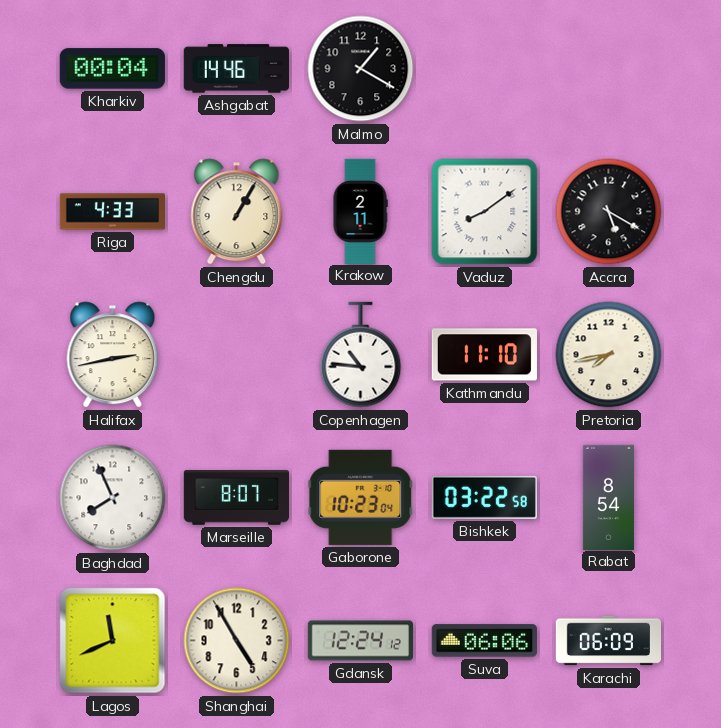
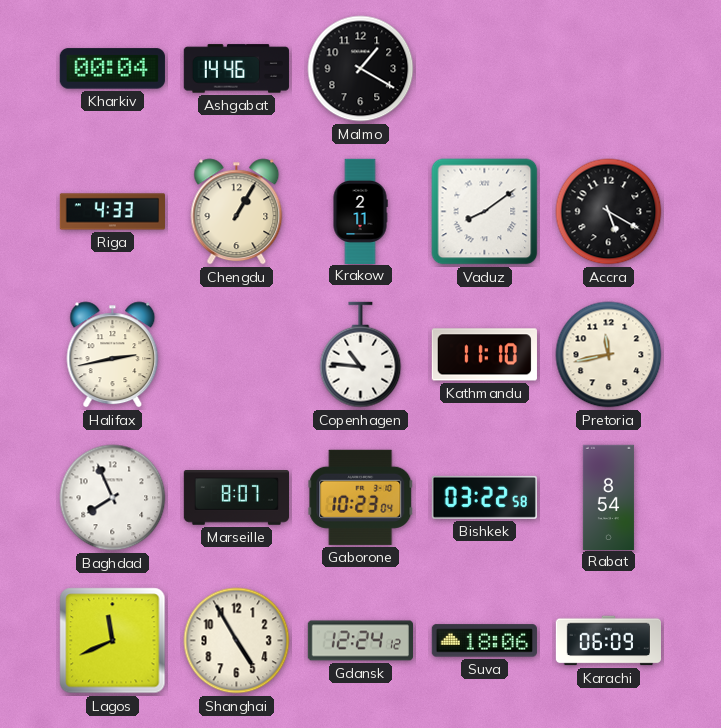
Pretoria: 7:43 -> 11:43 (609, 355)
Suva: 06:06 -> 18:06 (484, 641)
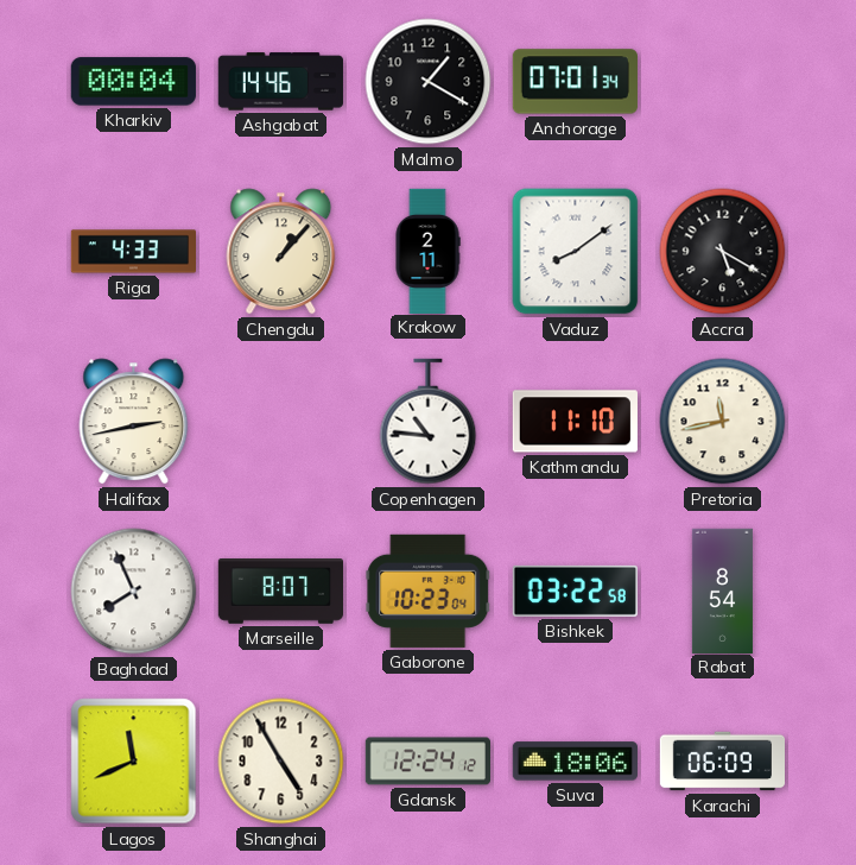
Anchorage: none -> 07:01 (575, 82)
Chengdu: 1:05 -> 1:07 (281, 252)
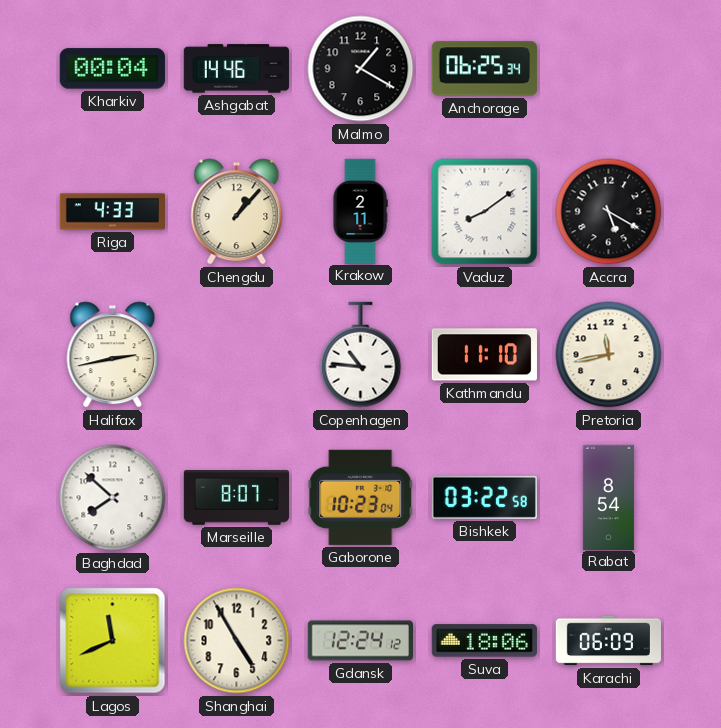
Anchorage: 07:01 -> 06:25 (484, 69)
Baghdad: 7:56 -> 7:52 (113, 498)
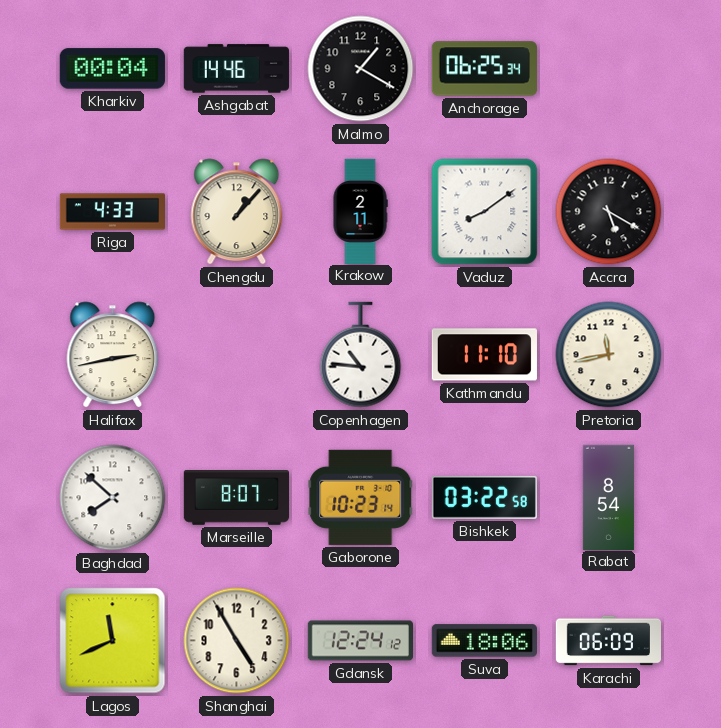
Gaborone: 10:23:04 -> 10:23:14 (361, 497)
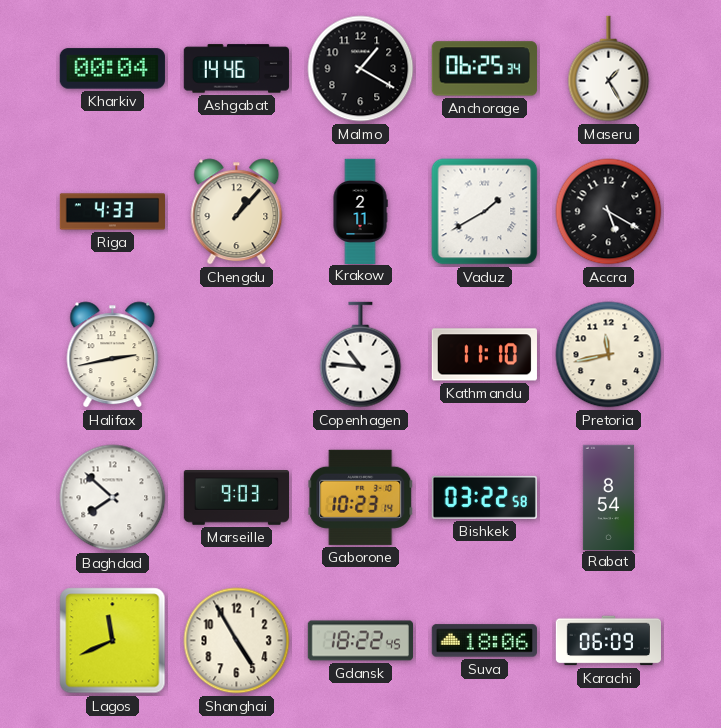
Maseru: none -> 1:25 (609, 69)
Vaduz: 8:09 -> 1:40 (485, 212)
Marseille: 8:07 -> 9:03 (236, 498)
Gdansk: 12:24 -> 18:22 (360, 641)
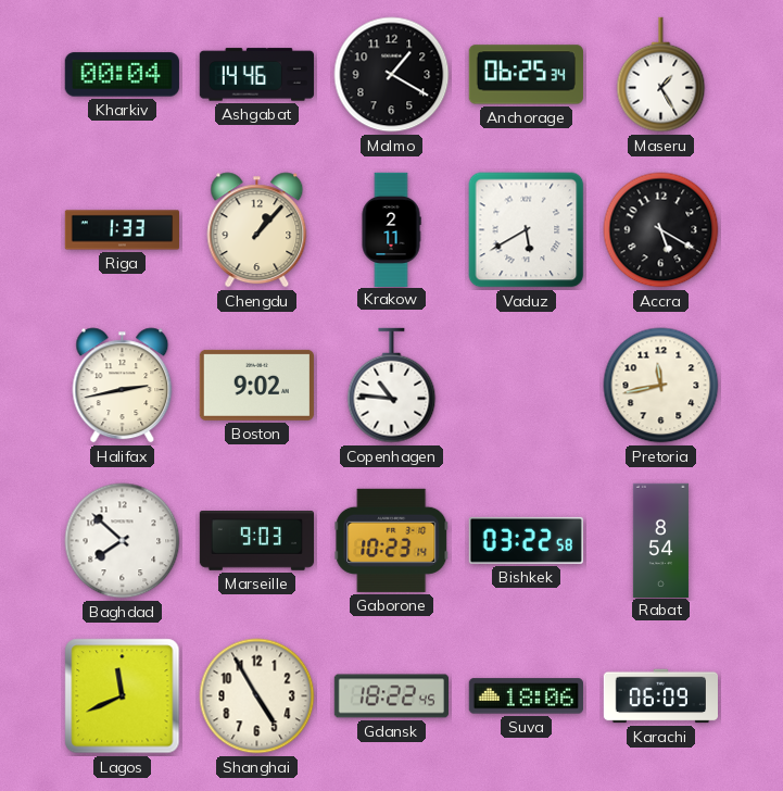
Riga: 4:33 -> 1:33 (122, 230)
Vaduz: 1:40 -> 5:40 (527, 230)
Boston: none -> 9:02 (256, 385)
Kathmandu: 11:10 -> none (484, 355)
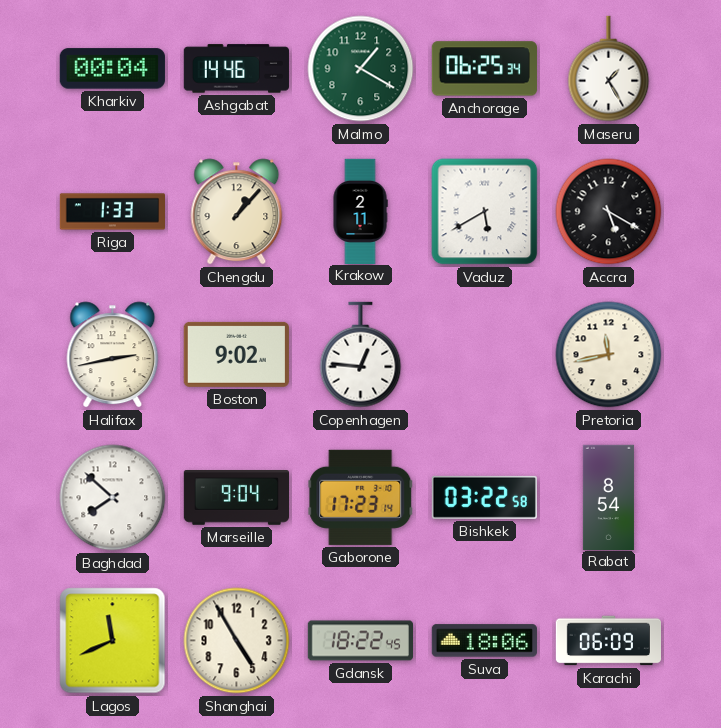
Malmo dial: black -> green (361, 69)
Copenhagen: 10:46 -> 12:46 (361, 355)
Marseille: 9:03 -> 9:04 (236, 498)
Gaborone: 10:23 -> 17:23 (361, 497)
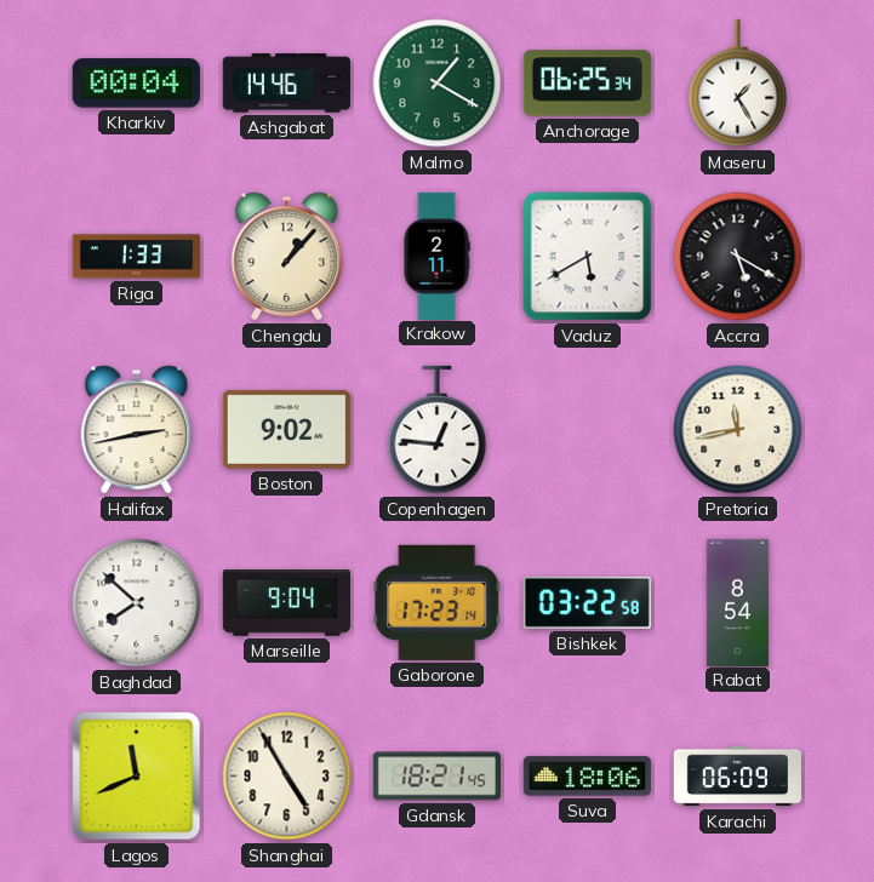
Gdansk: 18:22 -> 18:21 (436, 777)
